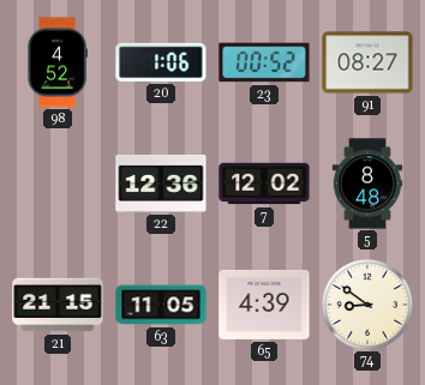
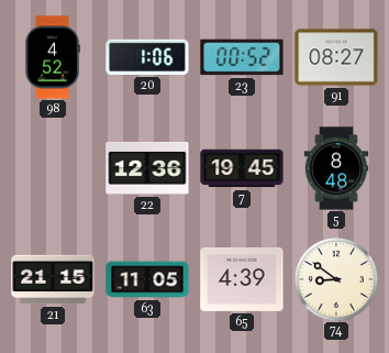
7: 12:02 -> 19:45 (242, 168)
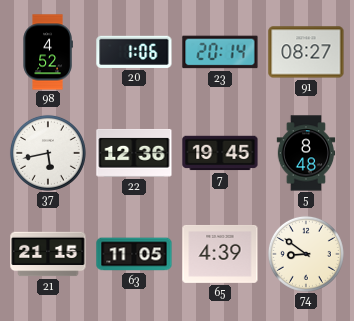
23: 00:52 -> 20:14 (220, 52)
37: none -> 5:43 (48, 153)
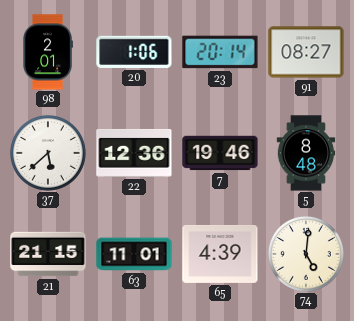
98: 4:52 -> 2:01 (48, 52)
37: 5:43 -> 5:38 (48, 153)
7: 19:45 -> 19:46 (220, 153)
63: 11:05 -> 11:01 (134, 254)
74: 8:51 -> 5:01 (306, 254)
